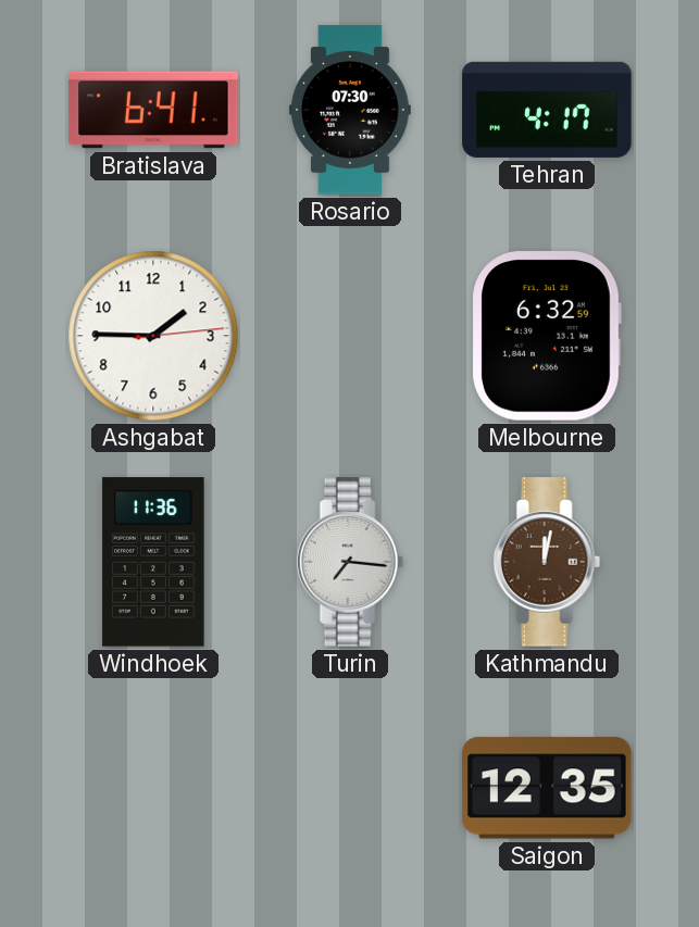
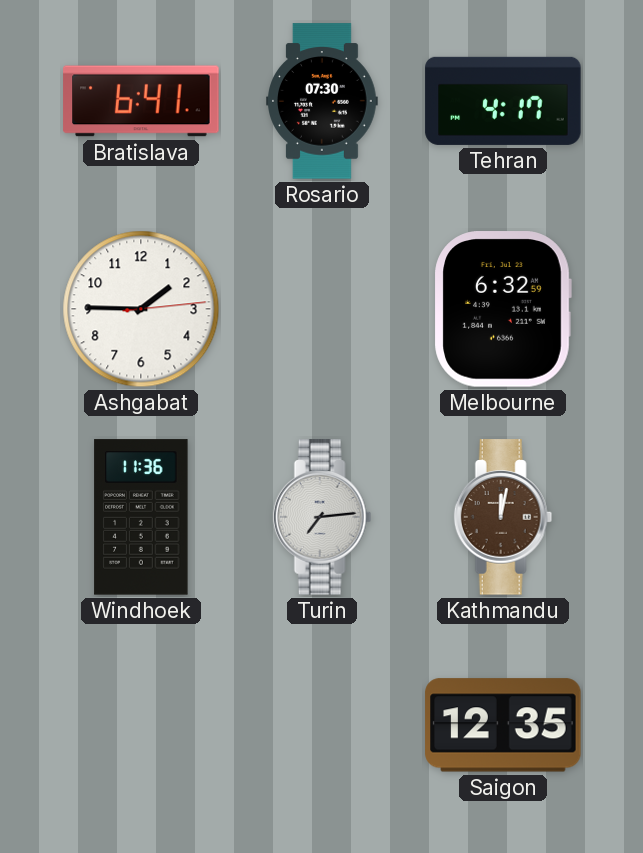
Turin: 7:16 -> 7:14 (322, 517)
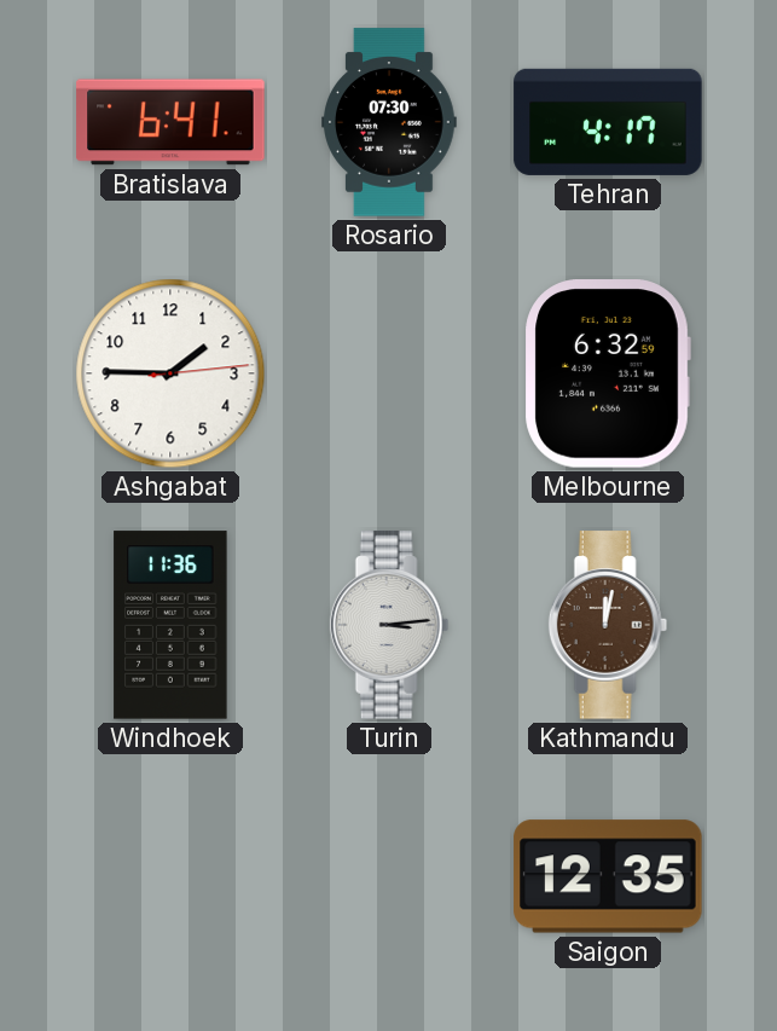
Turin: 7:14 -> 3:14 (389, 625)
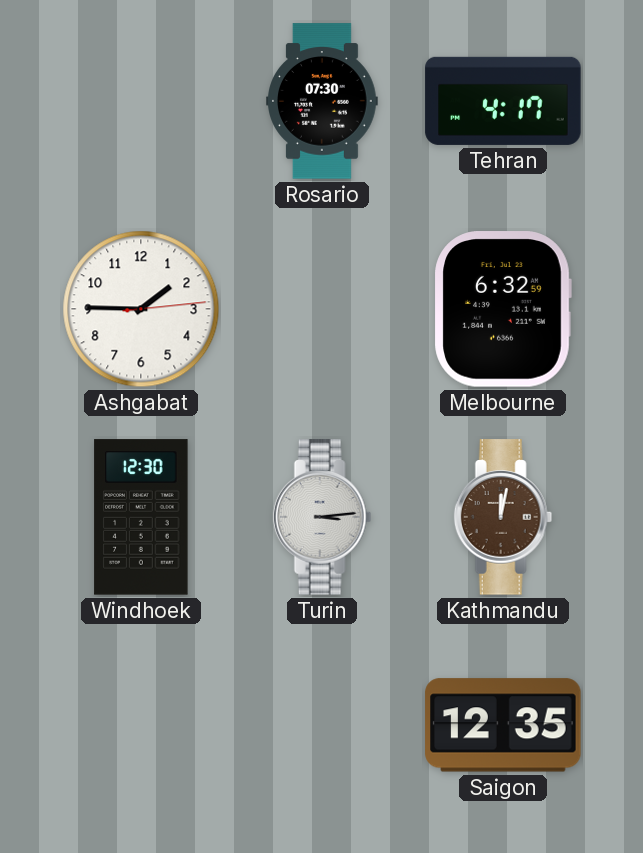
Bratislava: 6:41 -> none (170, 122)
Windhoek: 11:36 -> 12:30 (141, 517)
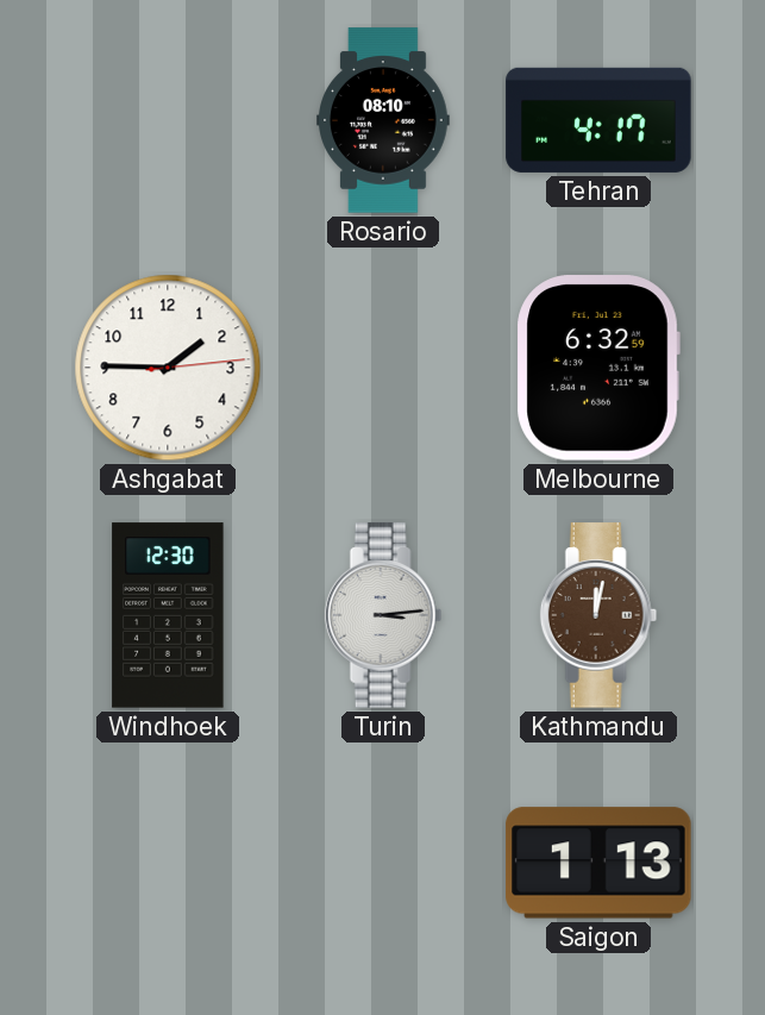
Rosario: 07:30 -> 08:10 (384, 120)
Saigon: 12:35 -> 1:13 (598, 863)
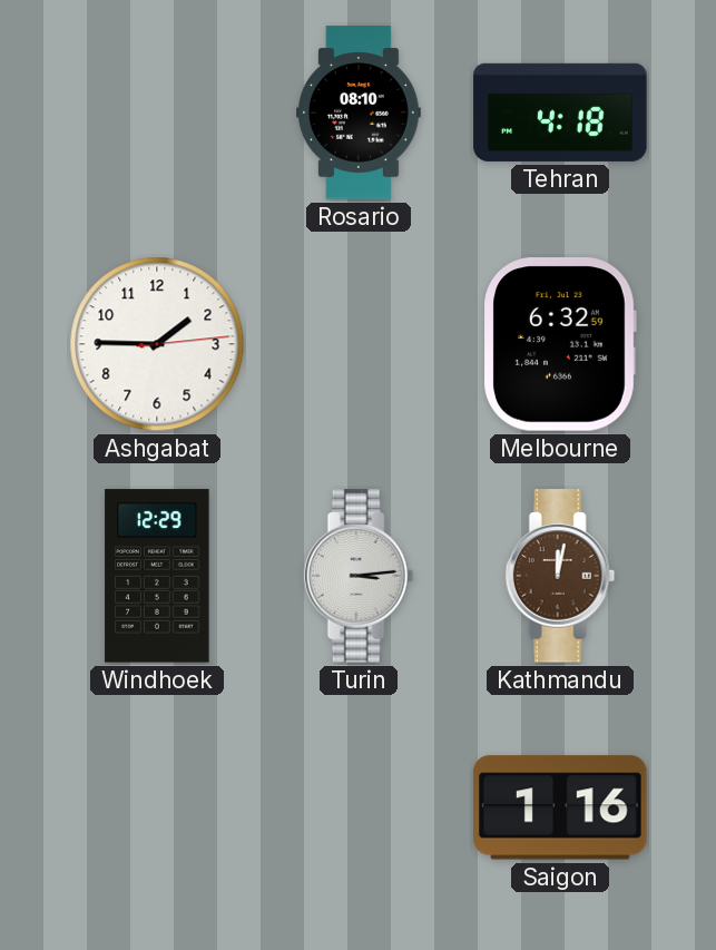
Tehran: 4:17 -> 4:18 (560, 112)
Windhoek: 12:30 -> 12:29 (157, 576)
Saigon: 1:13 -> 1:16 (560, 807)
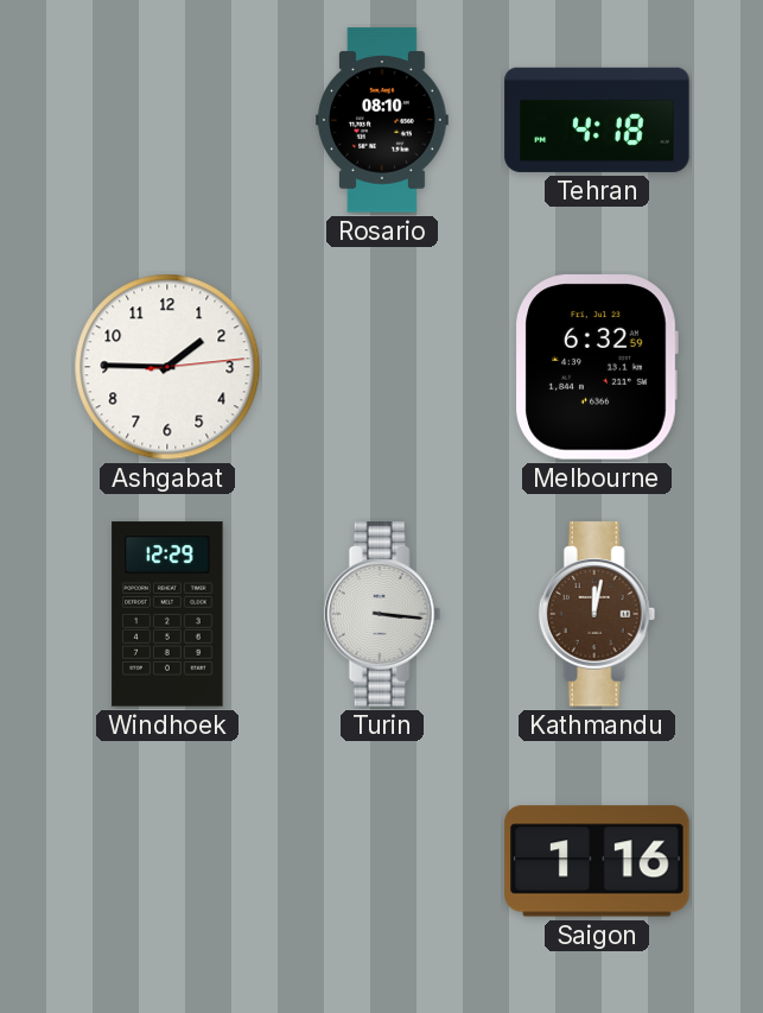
Turin: 3:14 -> 3:16 (382, 614)
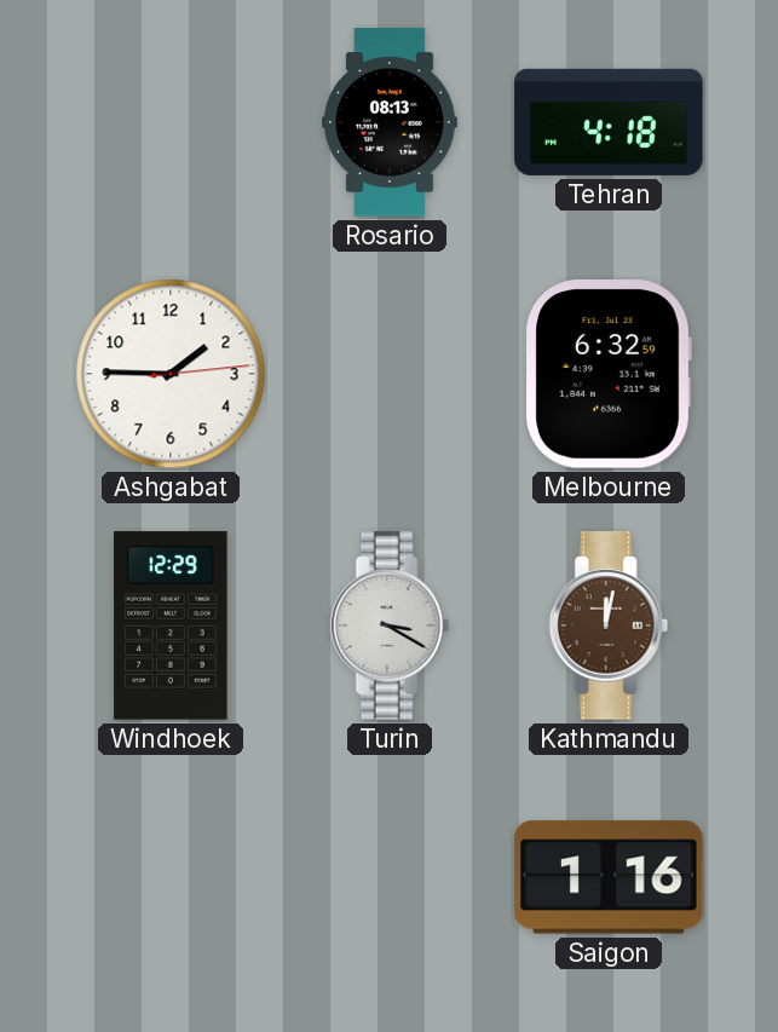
Rosario: 08:10 -> 08:13 (391, 122)
Turin: 3:16 -> 3:20 (390, 625)
